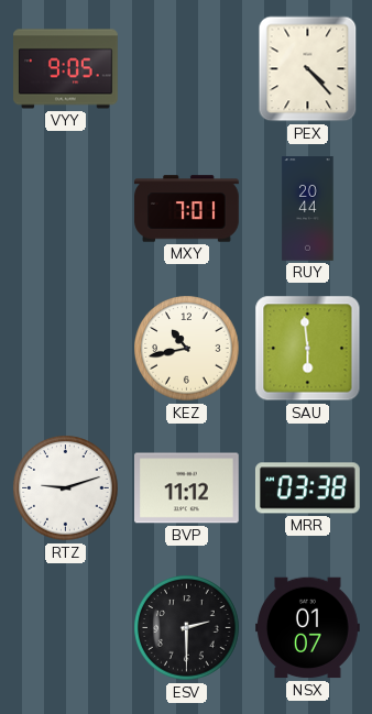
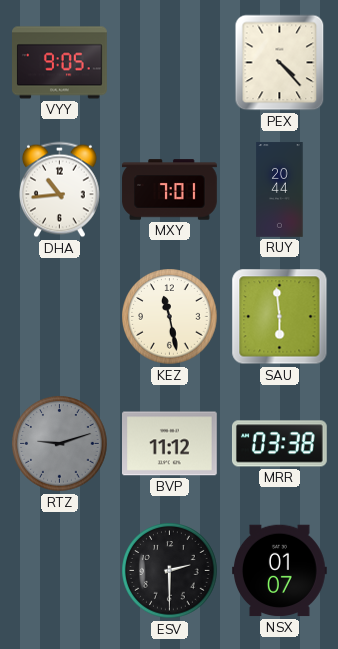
DHA: none -> 10:44 (59, 190)
KEZ: 10:43 -> 11:28 (170, 317)
RTZ dial: white -> grey (60, 444)
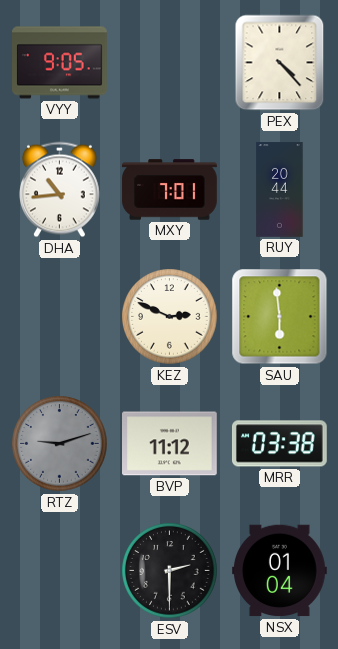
KEZ: 11:28 -> 2:49 (170, 317)
NSX: 01:07 -> 01:04 (280, 571)
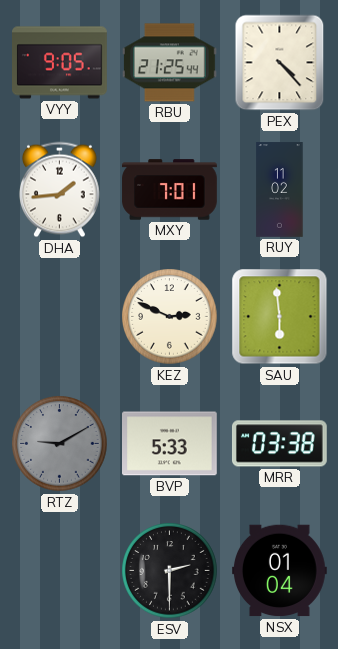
RBU: none -> 21:25 (170, 63)
DHA: 10:44 -> 1:44 (59, 190)
RUY: 20:44 -> 11:02 (280, 190)
RTZ: 9:12 -> 9:10 (60, 444)
BVP: 11:12 -> 5:33 (170, 444)
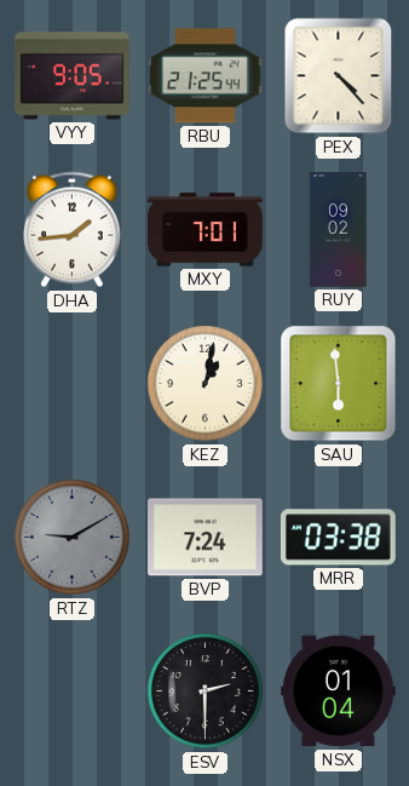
RUY: 11:02 -> 09:02 (339, 230)
KEZ: 2:49 -> 1:02 (206, 384)
BVP: 5:33 -> 7:24 (206, 538)
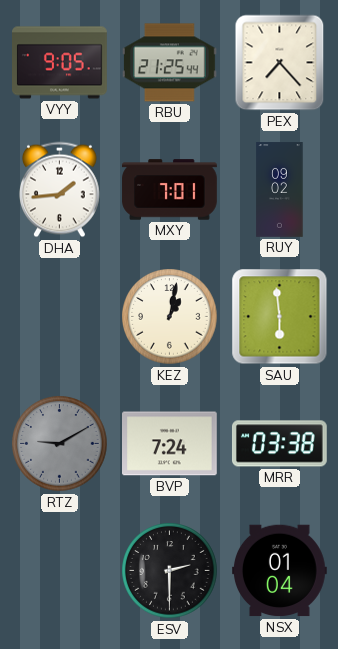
PEX: 4:23 -> 7:23 (280, 63)
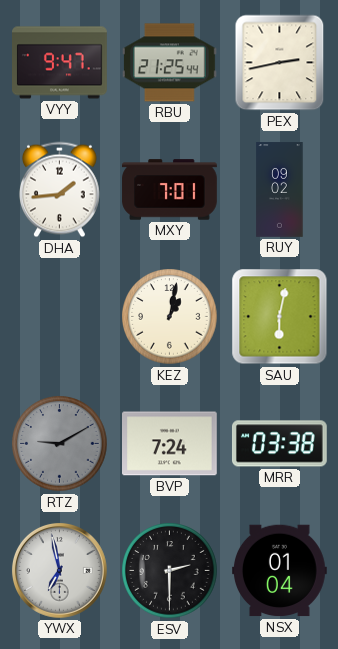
VYY: 9:05 -> 9:47 (60, 63)
PEX: 7:23 -> 2:43 (280, 63)
SAU: 5:59 -> 6:02 (280, 317)
YWX: none -> 6:58 (59, 570)
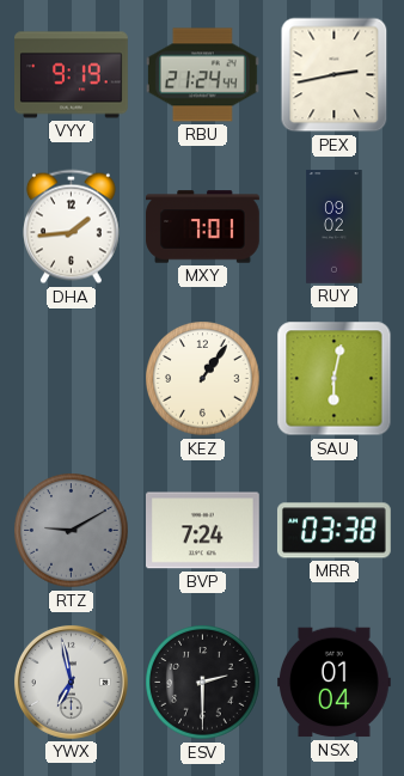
VYY: 9:47 -> 9:19 (72, 75)
RBU: 21:25 -> 21:24 (203, 75)
KEZ: 1:02 -> 1:06 (203, 379)
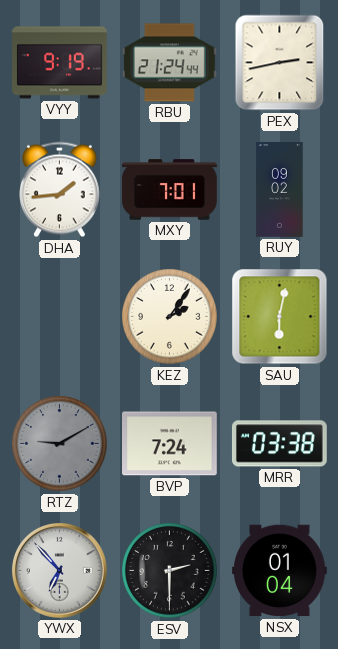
KEZ: 1:06 -> 2:06 (170, 317)
YWX: 6:58 -> 6:53 (59, 570)
